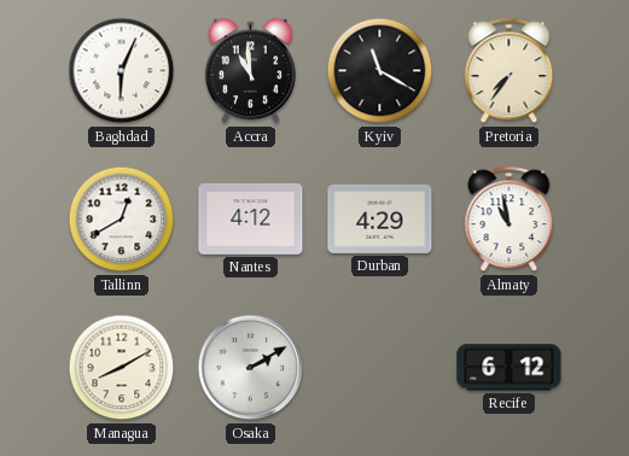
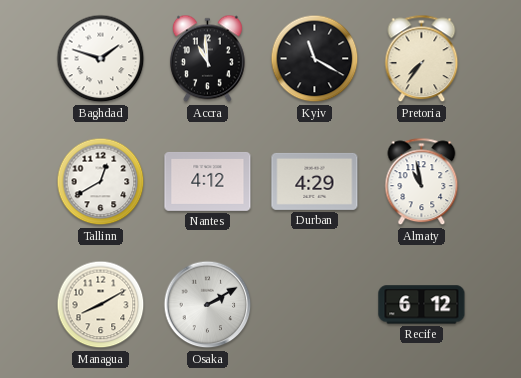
Baghdad: 6:04 -> 1:48 (101, 59)
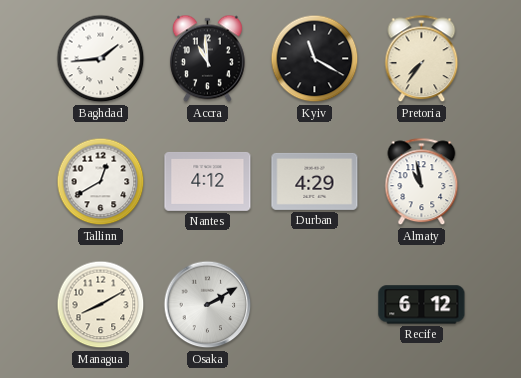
Baghdad: 1:48 -> 1:44 (101, 59)
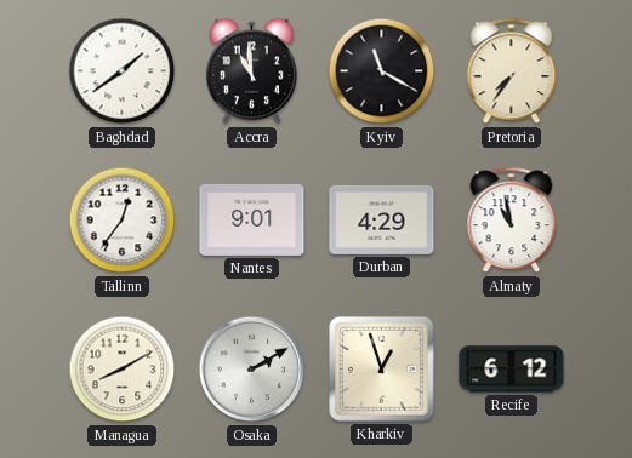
Baghdad: 1:44 -> 1:39 (123, 71)
Tallinn: 12:40 -> 12:36 (123, 221)
Nantes: 4:12 -> 9:01 (252, 219)
Kharkiv: none -> 12:57 (382, 370)
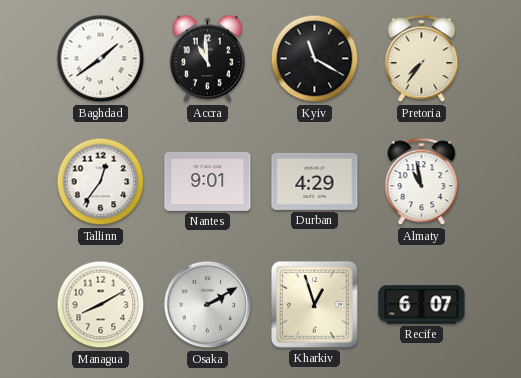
Recife: 6:12 -> 6:07 (422, 305)
